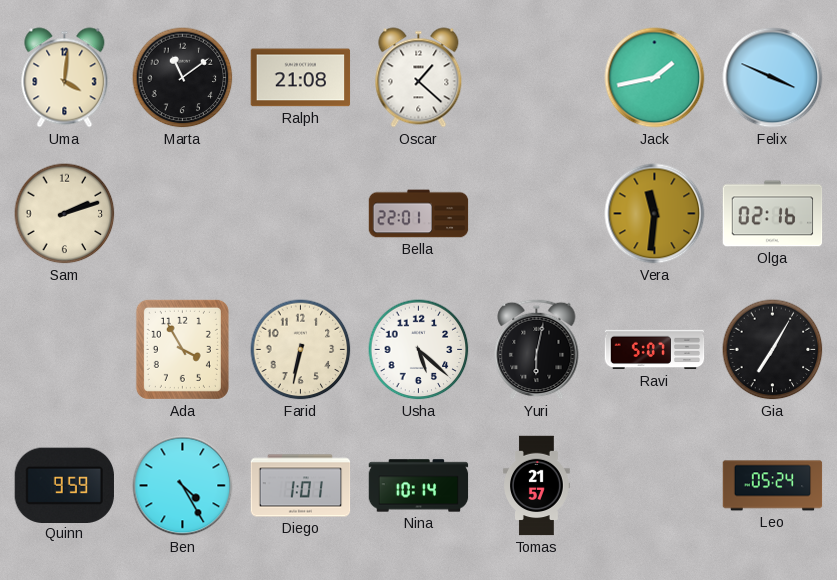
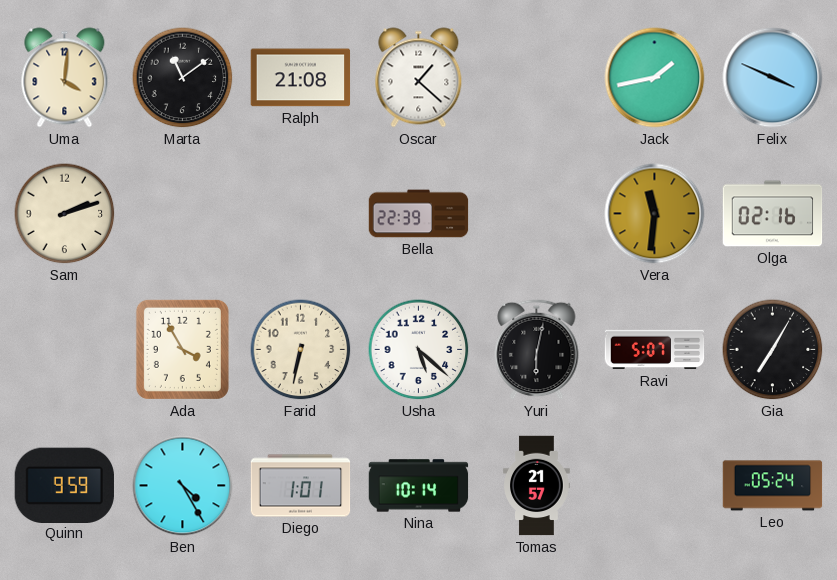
Bella: 22:01 -> 22:39 (419, 214)
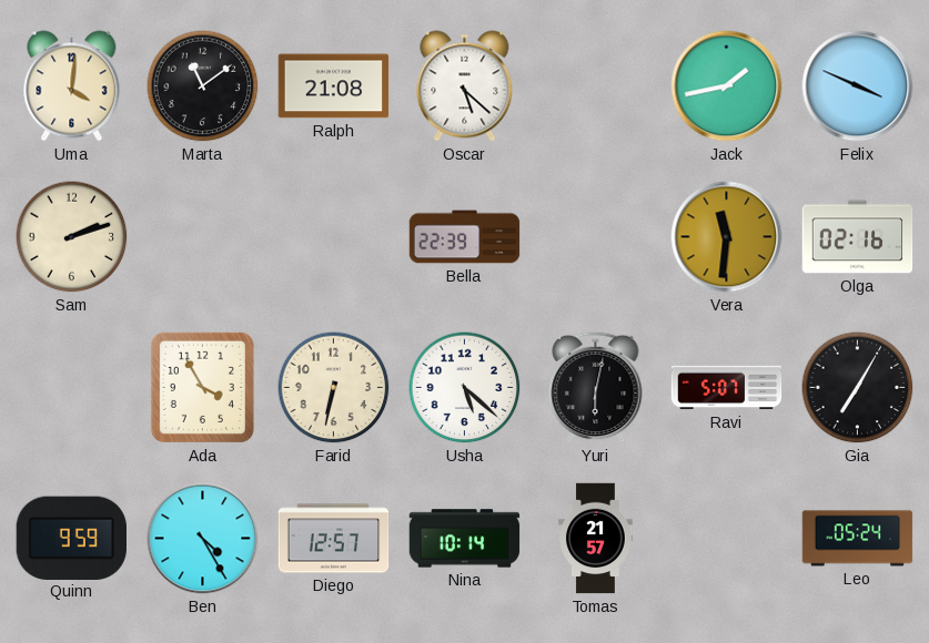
Oscar: 1:22 -> 5:22 (465, 86)
Diego: 1:01 -> 12:57 (334, 539)
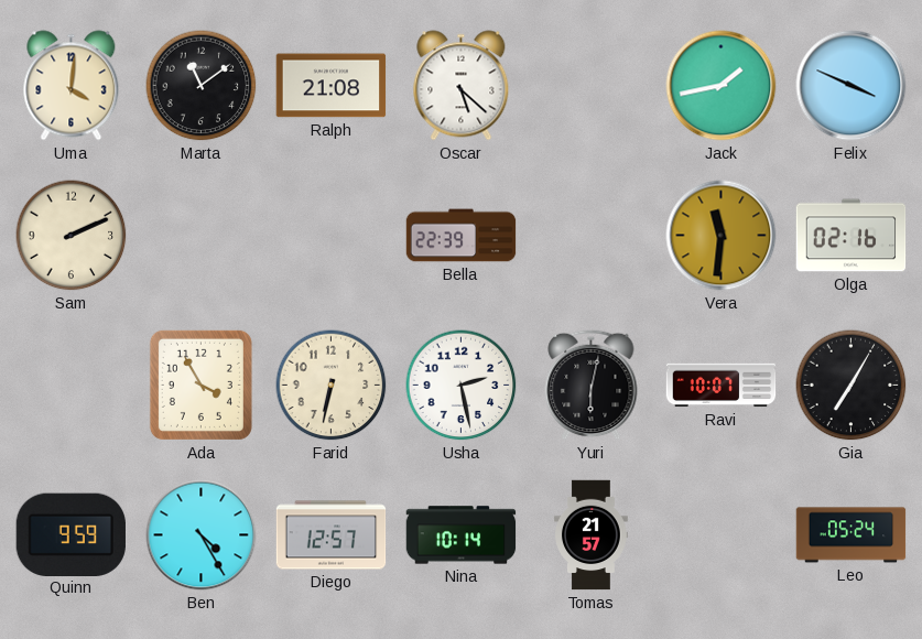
Sam: 2:12 -> 2:11 (72, 236)
Usha: 5:22 -> 2:28 (462, 386)
Ravi: 5:07 -> 10:07 (722, 386)
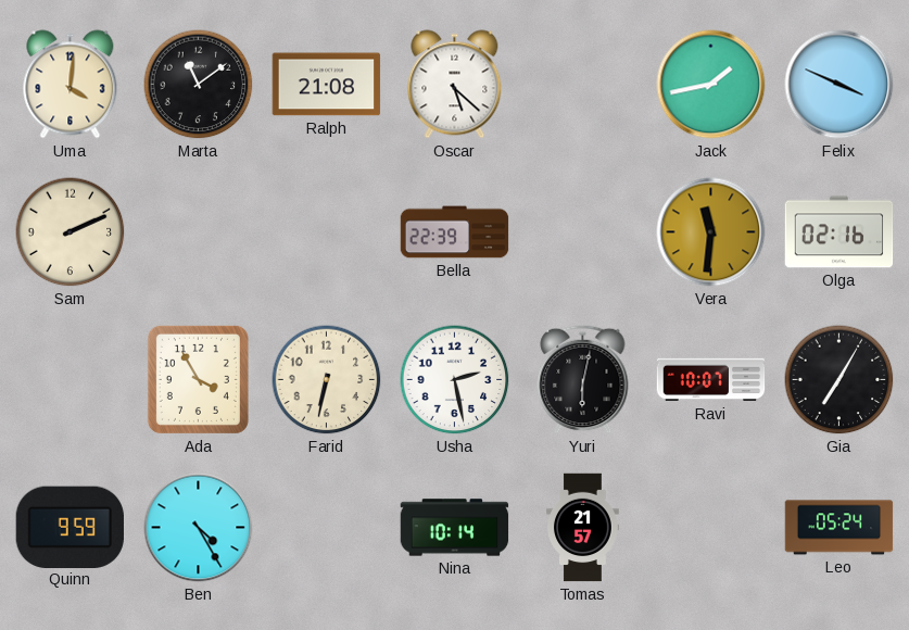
Diego: 12:57 -> none (332, 535)
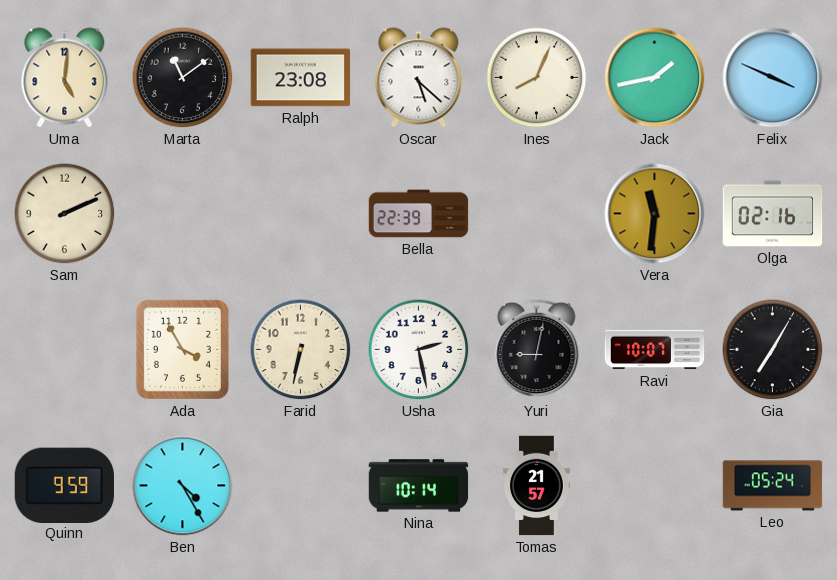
Uma: 4:01 -> 5:01 (65, 78)
Ralph: 21:08 -> 23:08 (301, 78)
Ines: none -> 8:04 (537, 78)
Yuri: 6:02 -> 9:02 (537, 349)
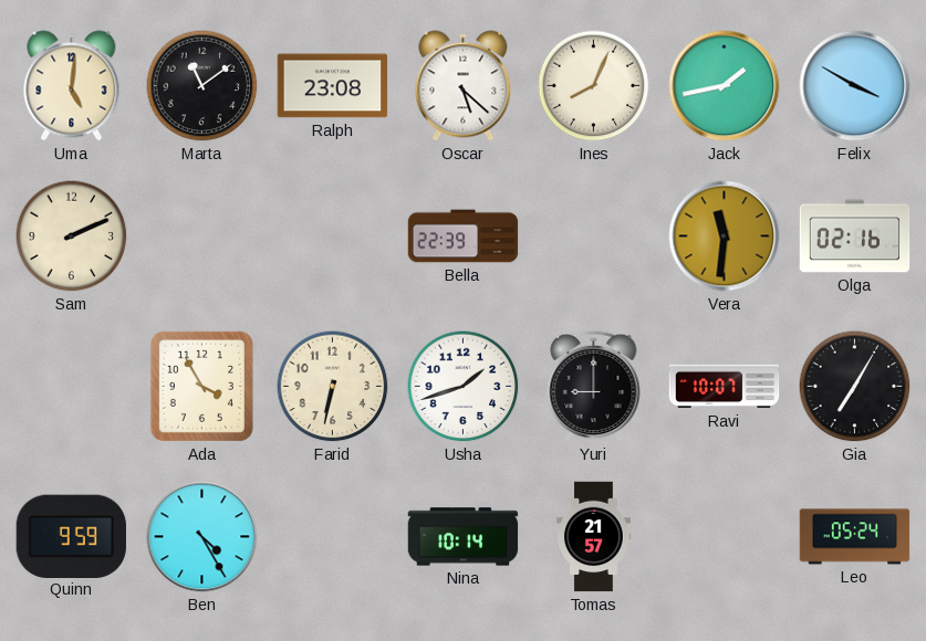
Felix: 3:49 -> 3:50 (855, 86)
Usha: 2:28 -> 1:42 (464, 387)
Yuri: 9:02 -> 9:00 (594, 386)
